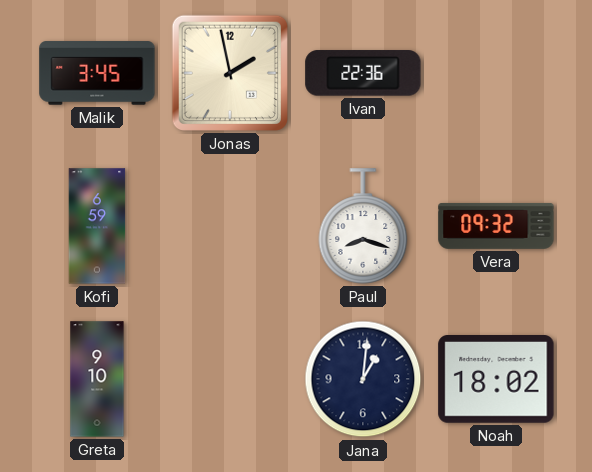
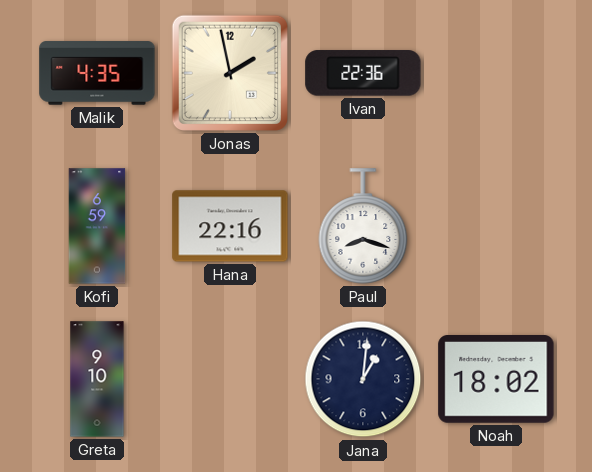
Malik: 3:45 -> 4:35 (97, 73)
Hana: none -> 22:16 (230, 226)
Vera: 09:32 -> none (496, 226)
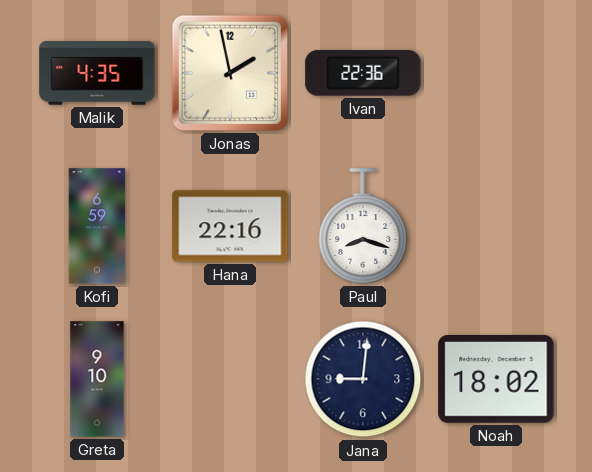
Jana: 1:01 -> 9:01 (363, 379)
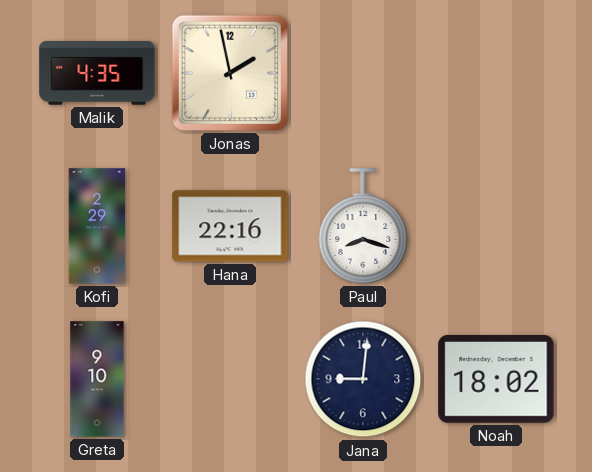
Ivan: 22:36 -> none (363, 73)
Kofi: 6:59 -> 2:29 (97, 226)
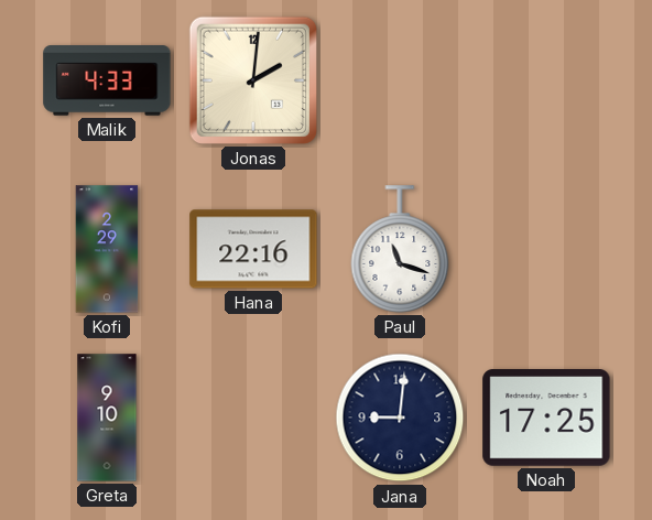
Malik: 4:35 -> 4:33 (107, 80)
Jonas: 1:58 -> 2:01 (253, 80)
Paul: 8:18 -> 11:18 (400, 249)
Noah: 18:02 -> 17:25 (546, 419)
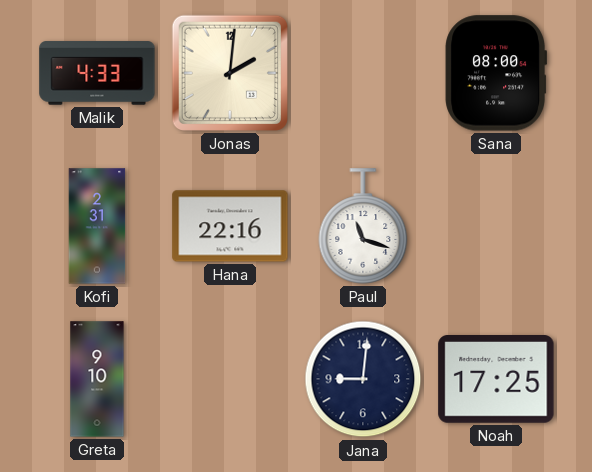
Sana: none -> 08:00 (496, 73)
Kofi: 2:29 -> 2:31 (97, 226)
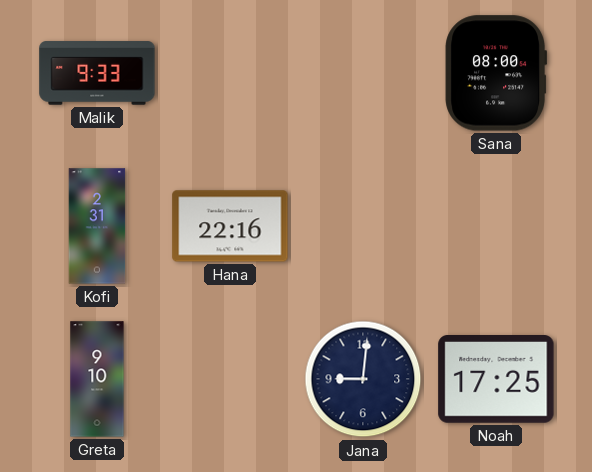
Malik: 4:33 -> 9:33 (97, 73)
Jonas: 2:01 -> none (230, 73)
Paul: 11:18 -> none (363, 226)
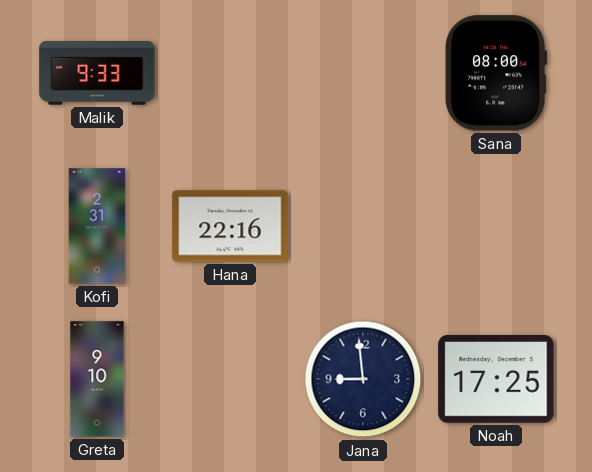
Jana: 9:01 -> 8:59 (363, 379)
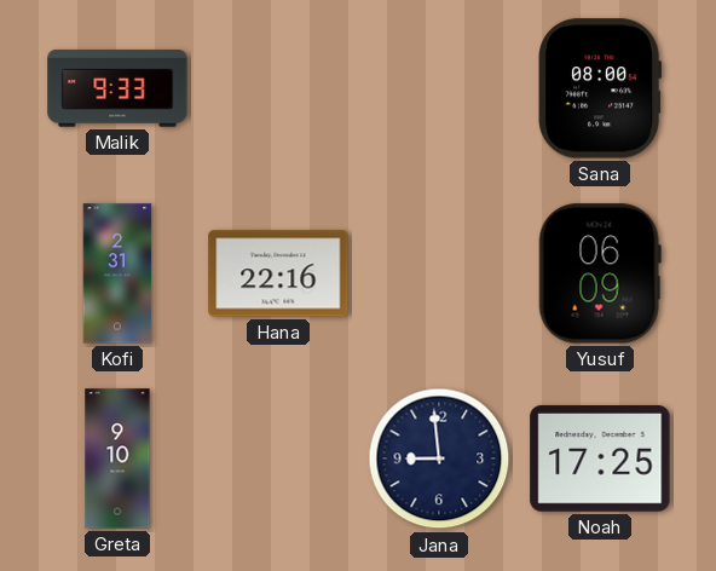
Yusuf: none -> 06:09 (600, 273)
